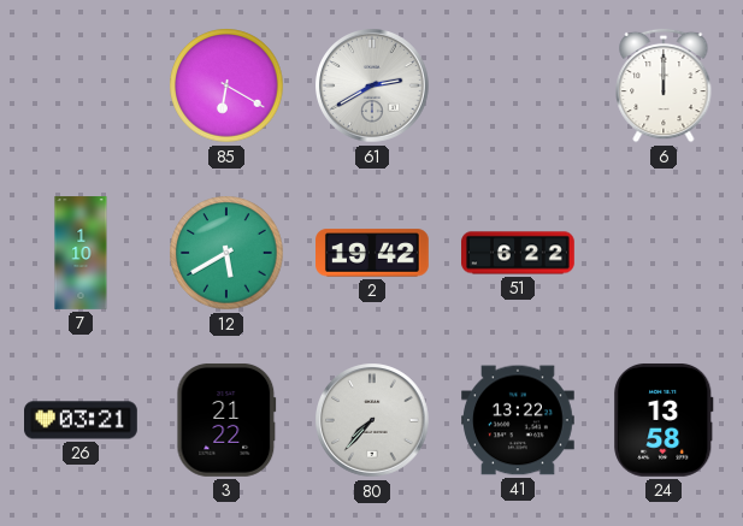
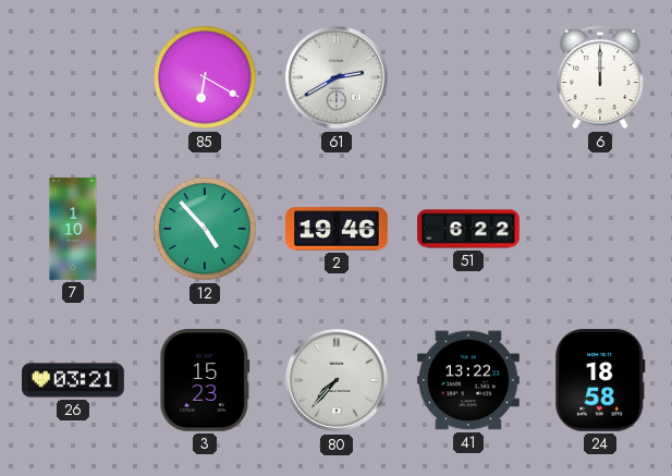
12: 5:40 -> 4:53 (205, 229)
2: 19:42 -> 19:46 (338, 229)
3: 21:22 -> 15:23 (205, 380)
24: 13:58 -> 18:58 (600, 380)
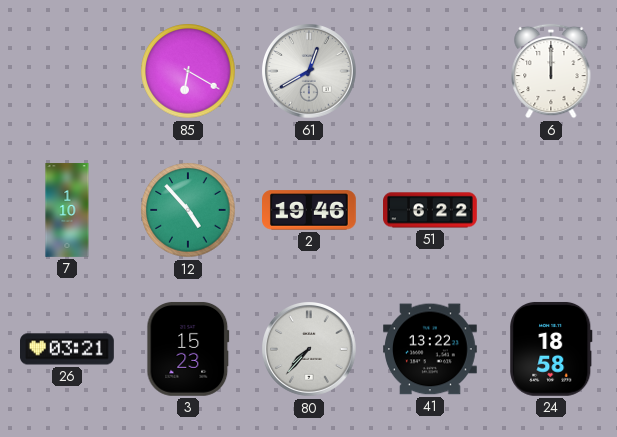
61: 2:40 -> 12:40 (310, 72)
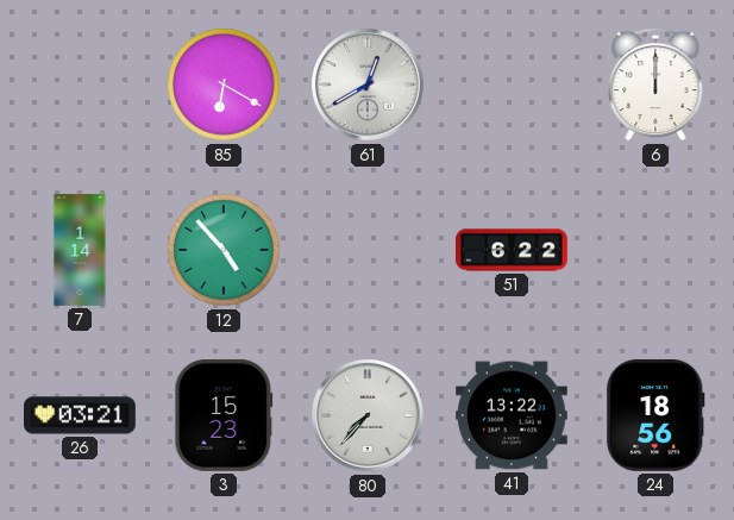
7: 1:10 -> 1:14 (80, 250)
2: 19:46 -> none (310, 210)
24: 18:58 -> 18:56 (655, 415)
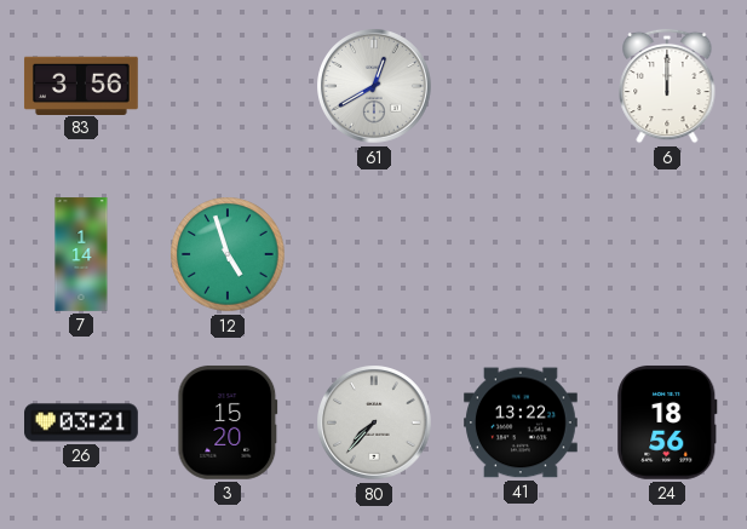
83: none -> 3:56 (81, 85)
85: 6:20 -> none (224, 84)
12: 4:53 -> 4:57 (228, 254)
51: 6:22 -> none (513, 250)
3: 15:23 -> 15:20 (228, 422)
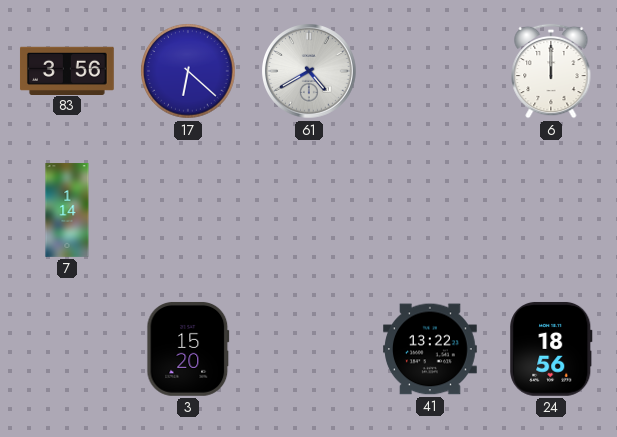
17: none -> 6:22 (188, 71)
61: 12:40 -> 4:40 (310, 72)
12: 4:57 -> none (228, 254)
26: 03:21 -> none (82, 422)
80: 7:37 -> none (375, 424)
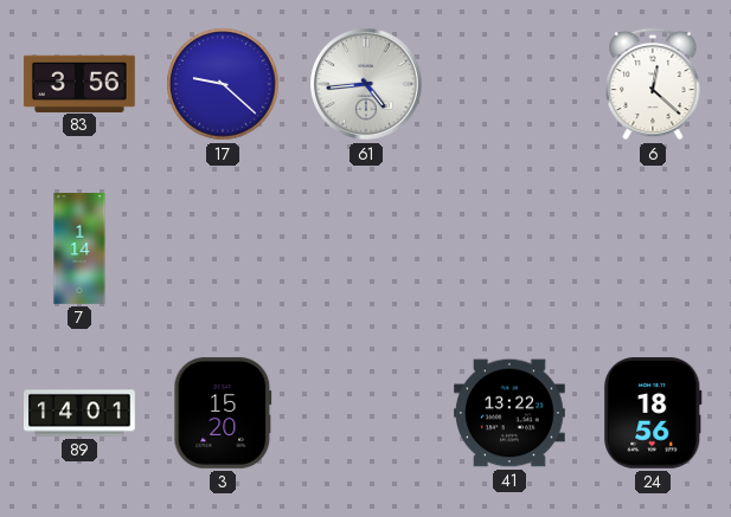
17: 6:22 -> 9:22 (223, 84)
61: 4:40 -> 4:44 (367, 85)
6: 12:00 -> 12:22 (653, 84)
89: none -> 14:01 (81, 413)
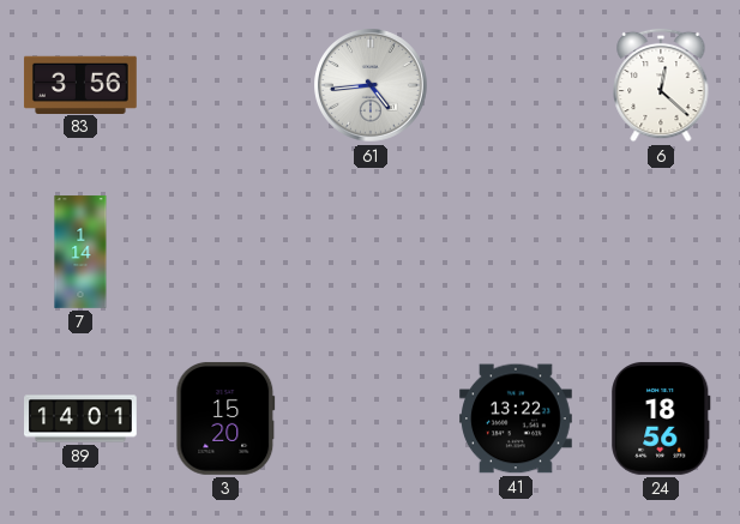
17: 9:22 -> none (223, 84)
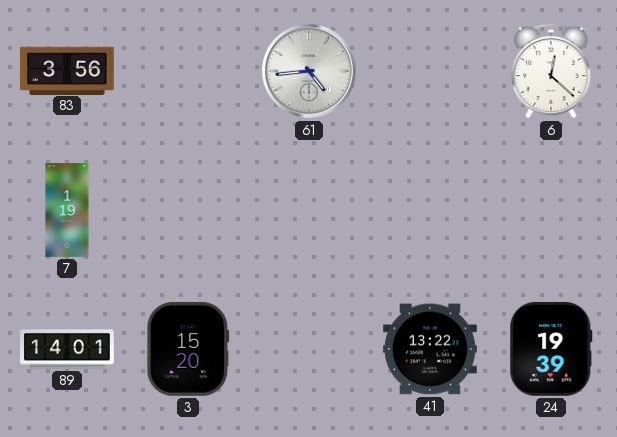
7: 1:14 -> 1:19 (67, 210)
24: 18:56 -> 19:39 (551, 349)
